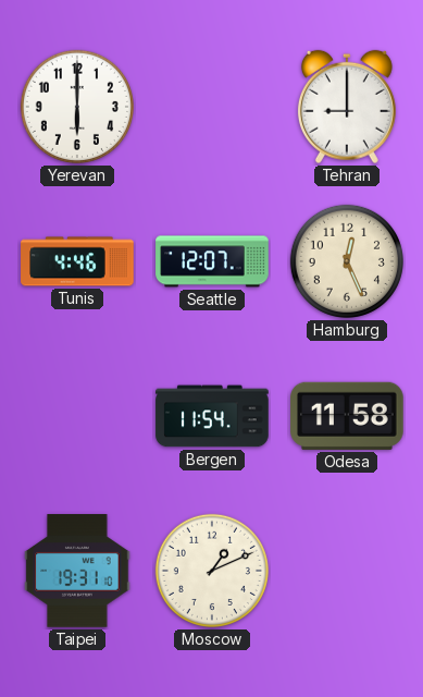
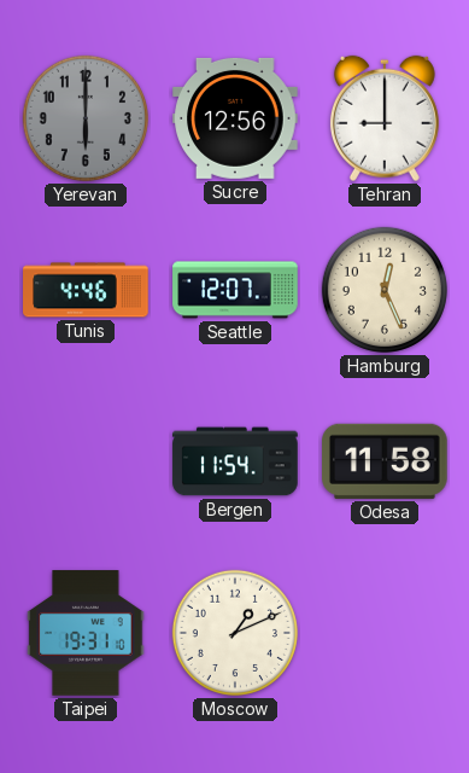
Yerevan dial: white -> grey (86, 118)
Sucre: none -> 12:56 (235, 118)
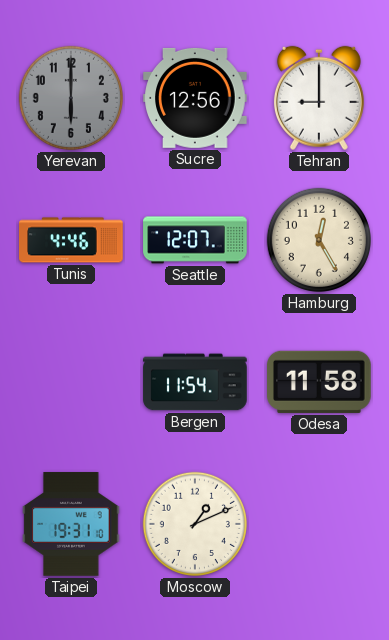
Hamburg: 12:26 -> 12:25 (319, 240)
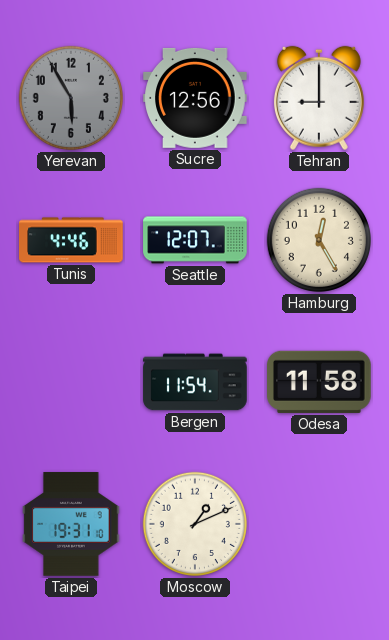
Yerevan: 6:00 -> 5:55 (71, 98)
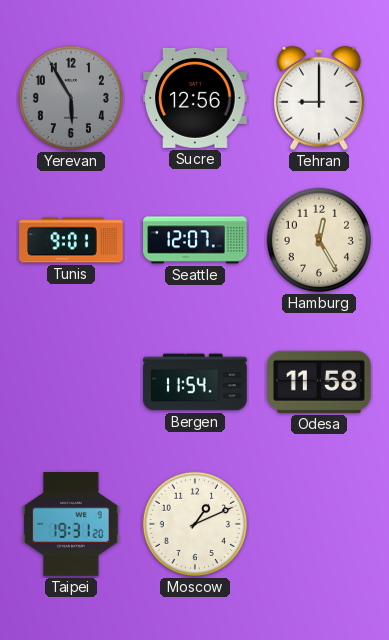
Tunis: 4:46 -> 9:01 (71, 240)
Taipei: 19:31:10 -> 19:31:20 (71, 524)
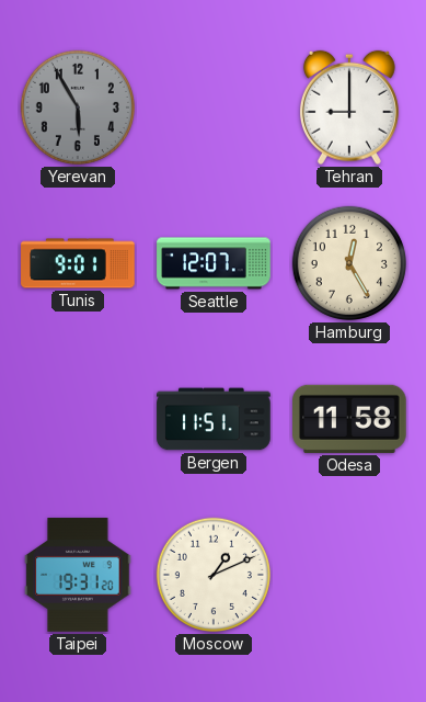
Sucre: 12:56 -> none (195, 98)
Bergen: 11:54 -> 11:51 (214, 419)
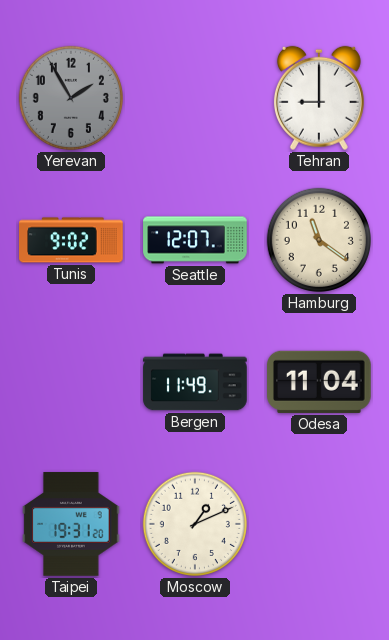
Yerevan: 5:55 -> 1:55 (71, 98)
Tunis: 9:01 -> 9:02 (71, 240)
Hamburg: 12:25 -> 11:21 (319, 240)
Bergen: 11:51 -> 11:49 (195, 382)
Odesa: 11:58 -> 11:04 (319, 382)
